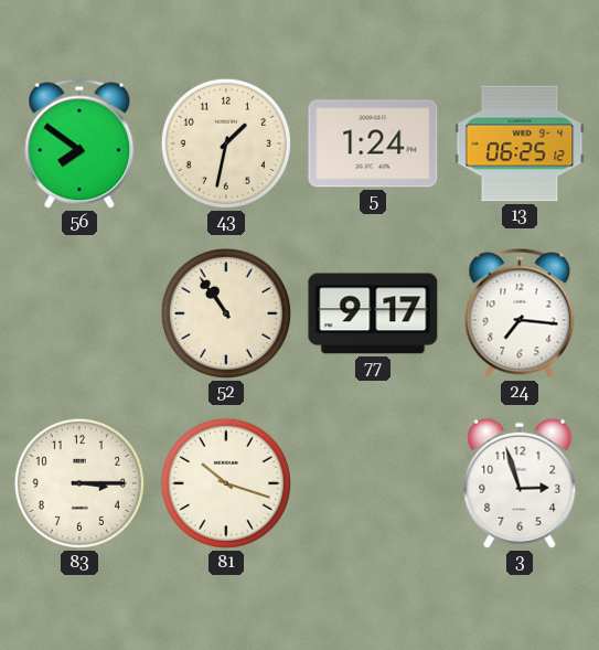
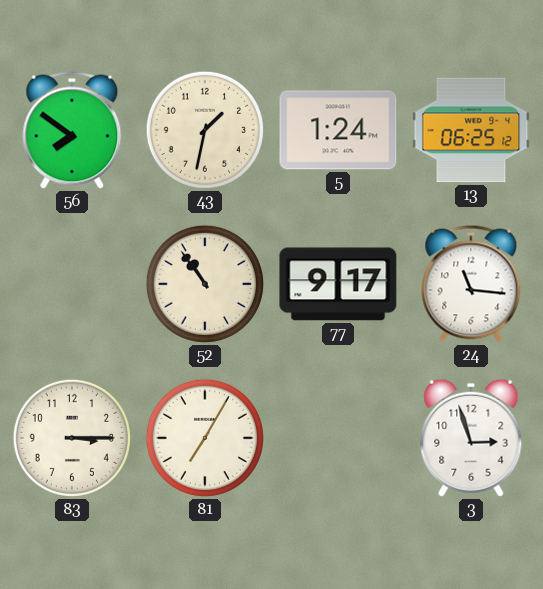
24: 7:16 -> 11:16 (471, 284)
81: 10:18 -> 7:05 (205, 438)
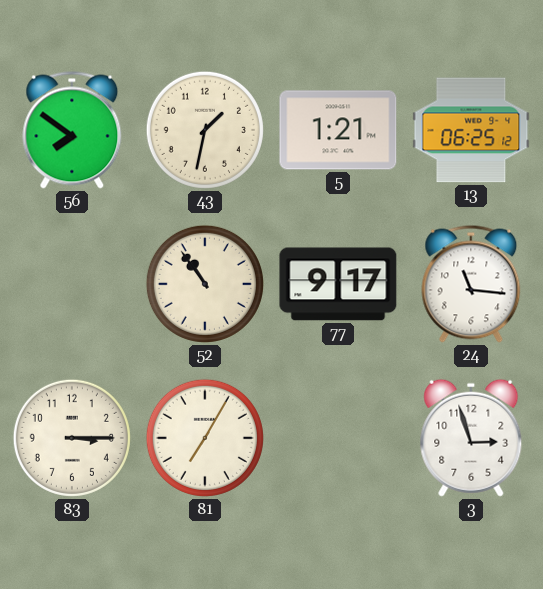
5: 1:24 -> 1:21 (338, 130)
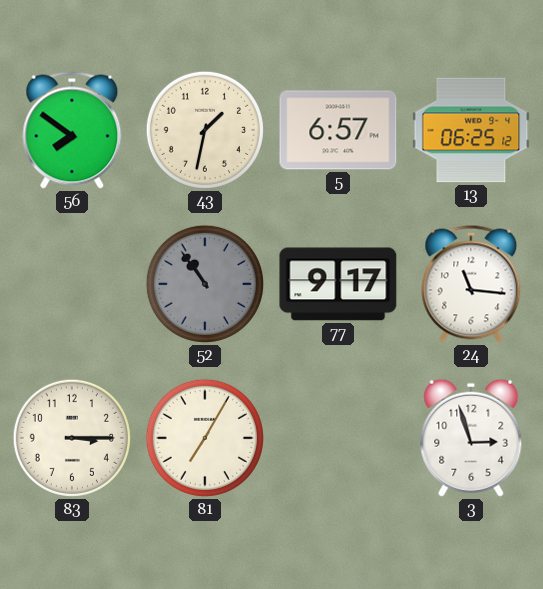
5: 1:21 -> 6:57 (338, 130)
52 dial: cream -> grey (205, 284)
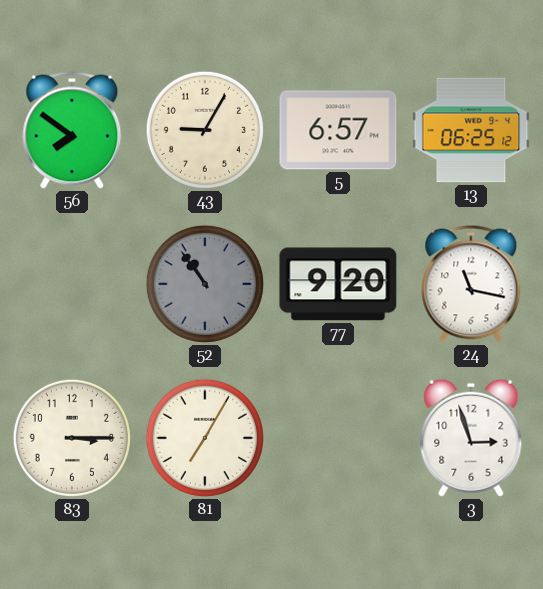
43: 1:32 -> 9:05 (205, 130)
77: 9:17 -> 9:20 (338, 284)
24: 11:16 -> 11:17 (471, 284)
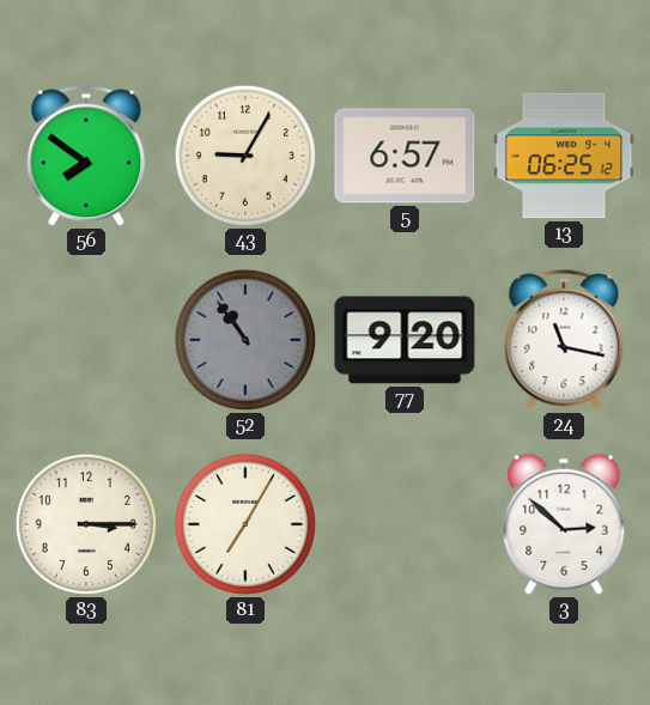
3: 2:57 -> 2:52 (564, 524)
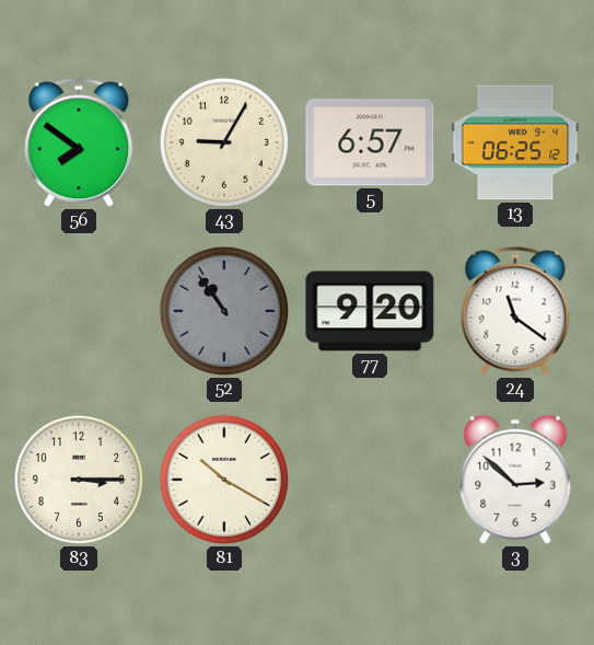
24: 11:17 -> 11:21 (515, 311)
81: 7:05 -> 10:20 (224, 480)
